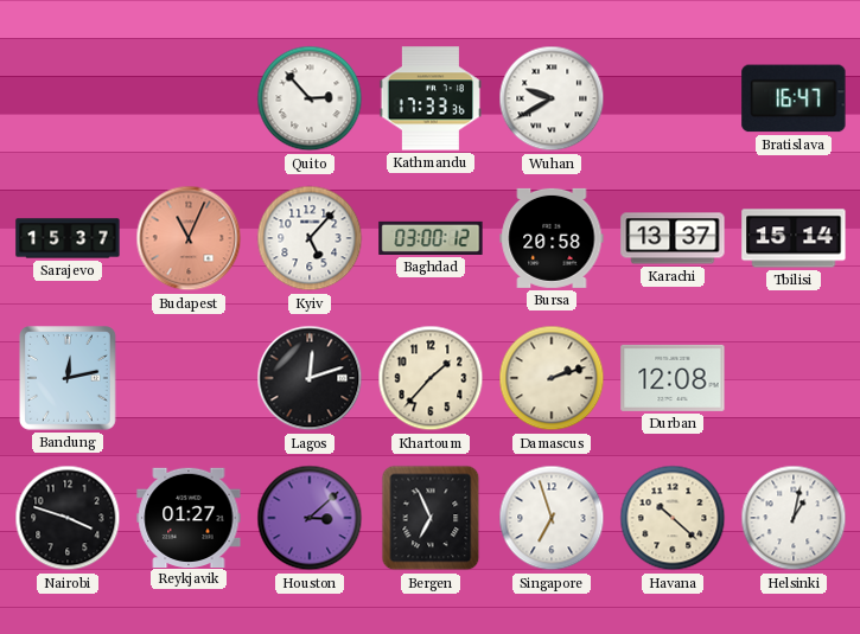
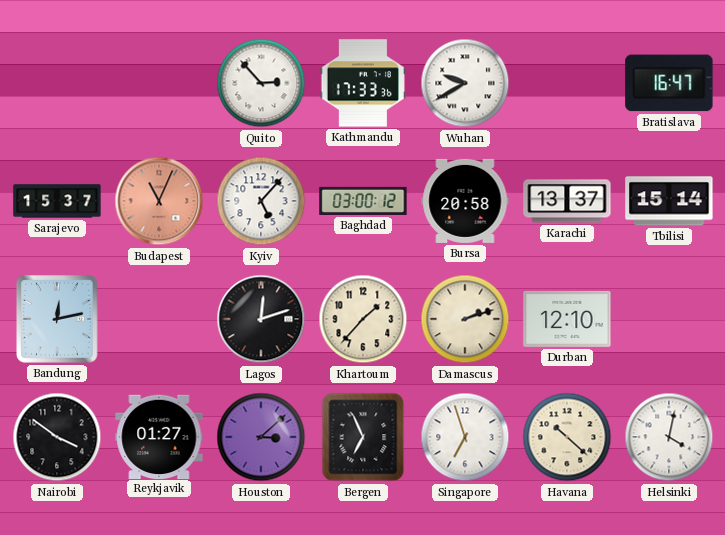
Durban: 12:08 -> 12:10 (567, 319)
Nairobi: 3:48 -> 3:51 (57, 437)
Helsinki: 1:02 -> 4:02 (669, 437)
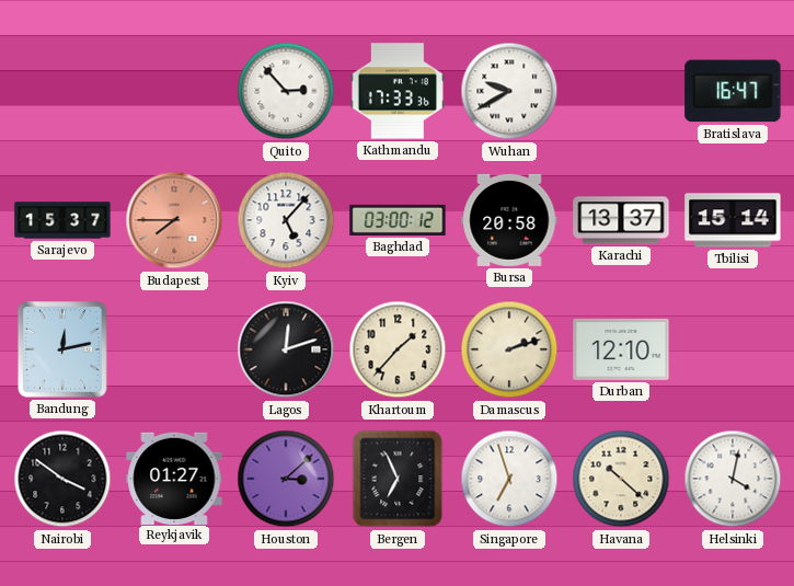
Budapest: 11:04 -> 7:45 (174, 220)
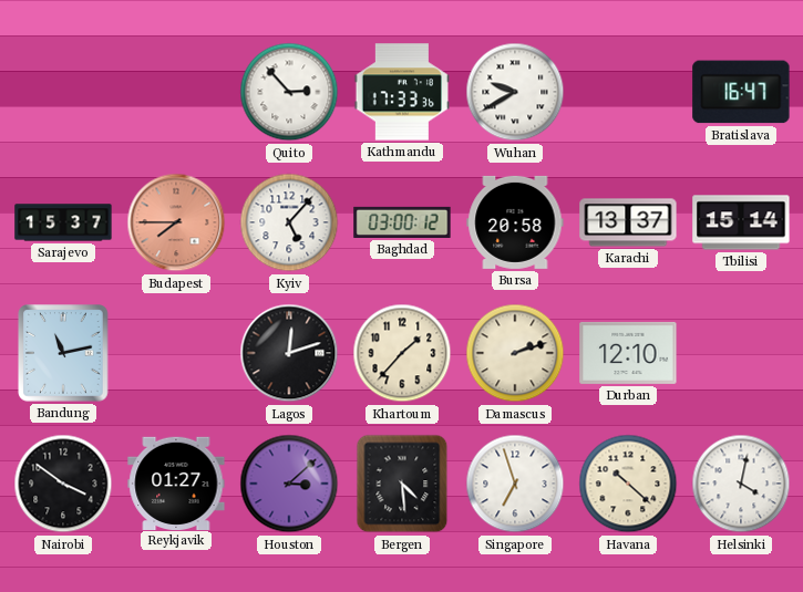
Bandung: 12:13 -> 11:13 (64, 354)
Bergen: 6:56 -> 4:29 (402, 484)
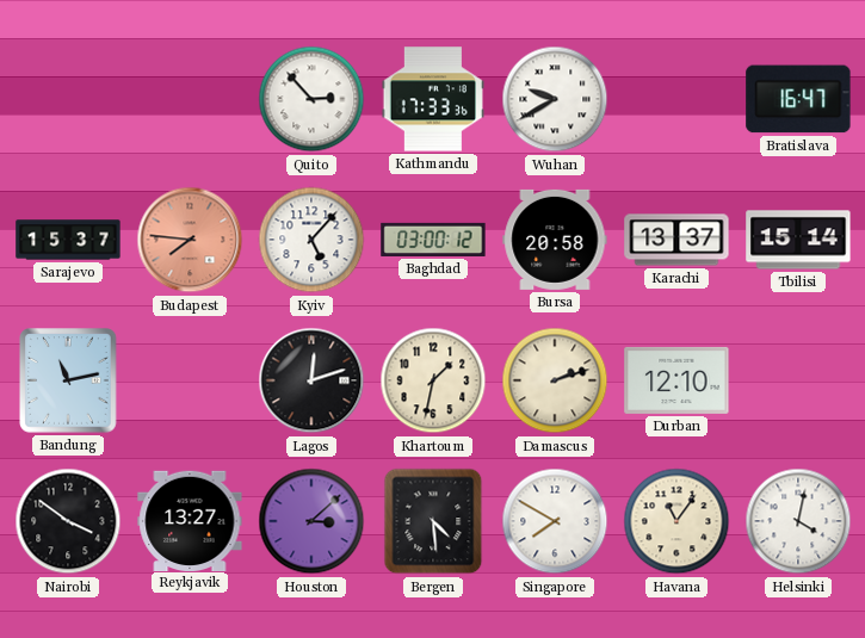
Budapest: 7:45 -> 7:46 (190, 240)
Khartoum: 1:37 -> 1:32 (433, 380)
Reykjavik: 01:27 -> 13:27 (190, 520)
Singapore: 6:57 -> 7:50 (555, 521)
Havana: 10:22 -> 11:06 (676, 521)
